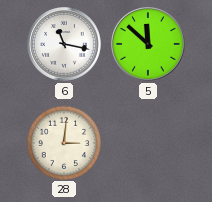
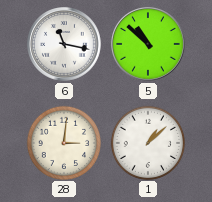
5: 11:52 -> 10:52 (149, 45)
1: none -> 1:08 (147, 142)
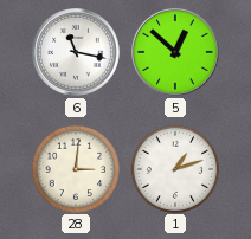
5: 10:52 -> 12:52 (176, 53)
1: 1:08 -> 1:12 (174, 168)
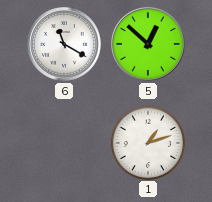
6: 11:17 -> 11:20 (65, 45)
28: 3:01 -> none (75, 168)
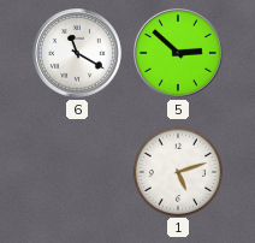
5: 12:52 -> 2:52 (179, 54)
1: 1:12 -> 5:12 (177, 171)
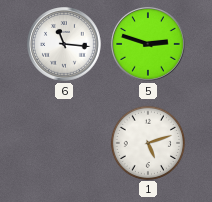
6: 11:20 -> 11:16 (65, 45)
5: 2:52 -> 2:48 (149, 45)
